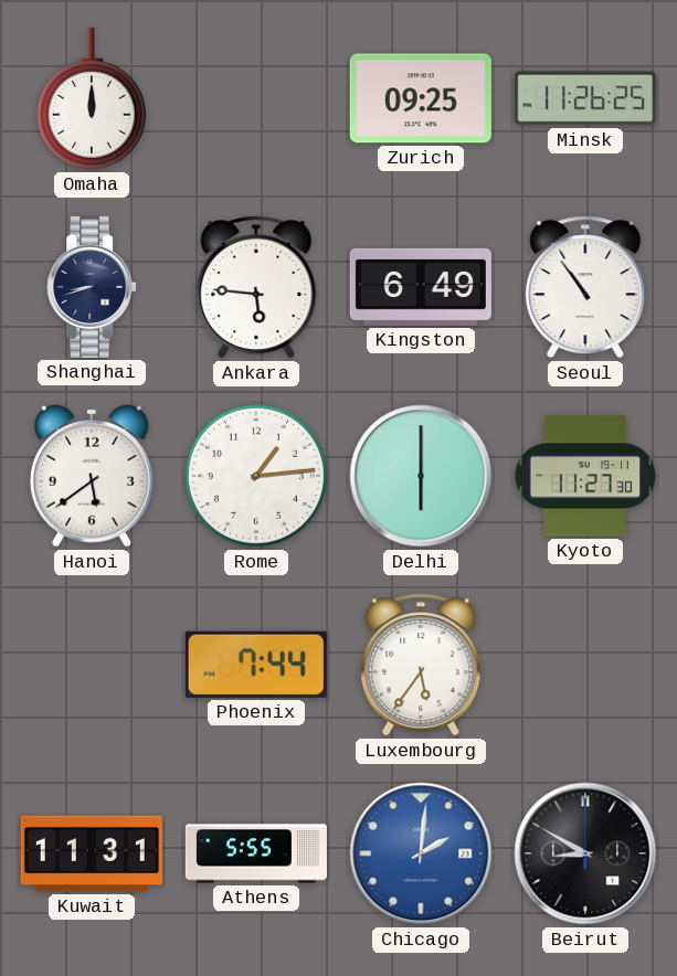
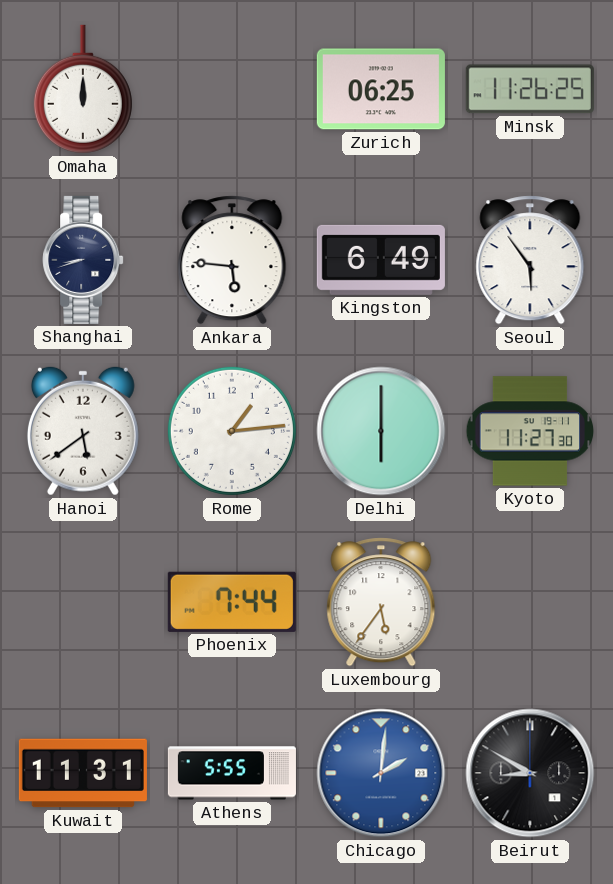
Zurich: 09:25 -> 06:25 (381, 89)
Seoul: 10:54 -> 5:54 (530, 260)
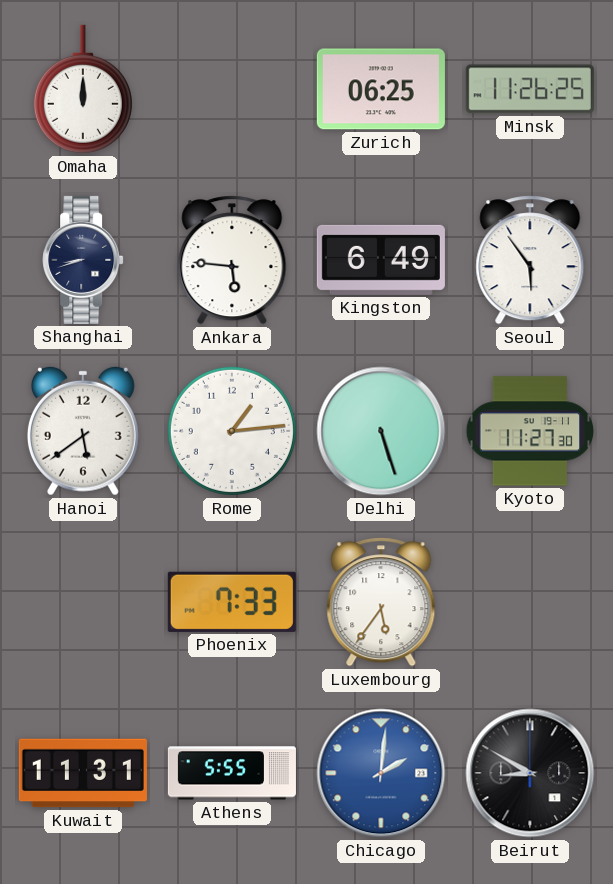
Delhi: 6:00 -> 5:27 (381, 431)
Phoenix: 7:44 -> 7:33 (232, 602)
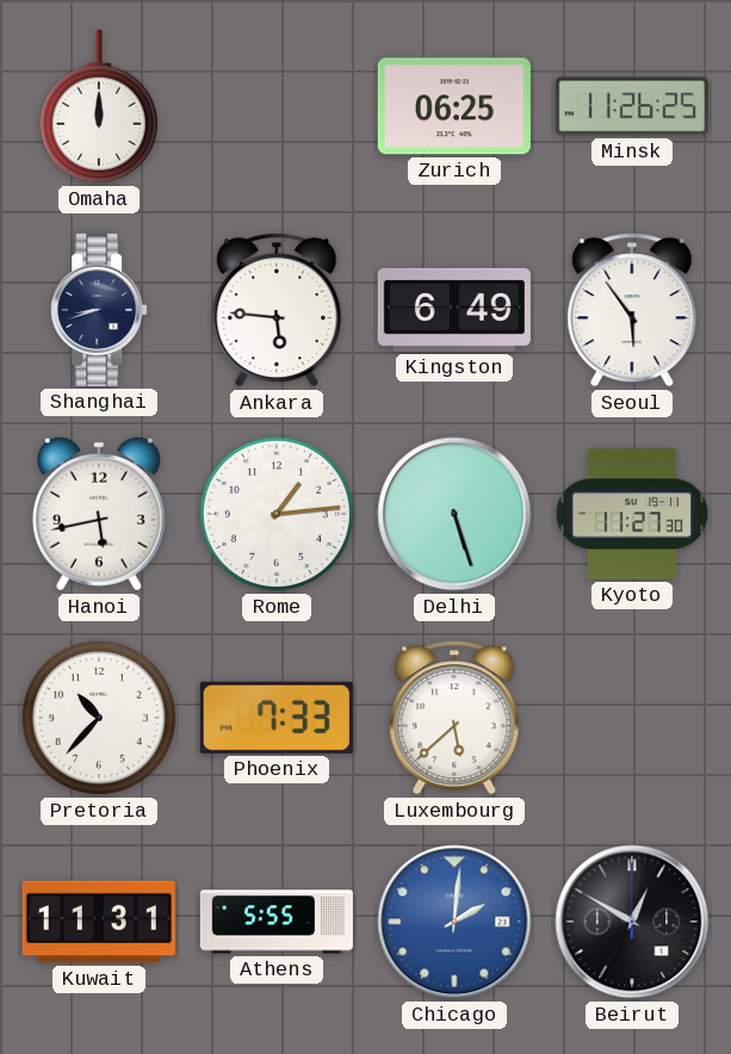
Hanoi: 5:39 -> 5:43 (99, 514)
Pretoria: none -> 10:37 (99, 718)
Luxembourg: 5:36 -> 5:38 (454, 718)
Beirut: 8:50 -> 12:50 (632, 922)
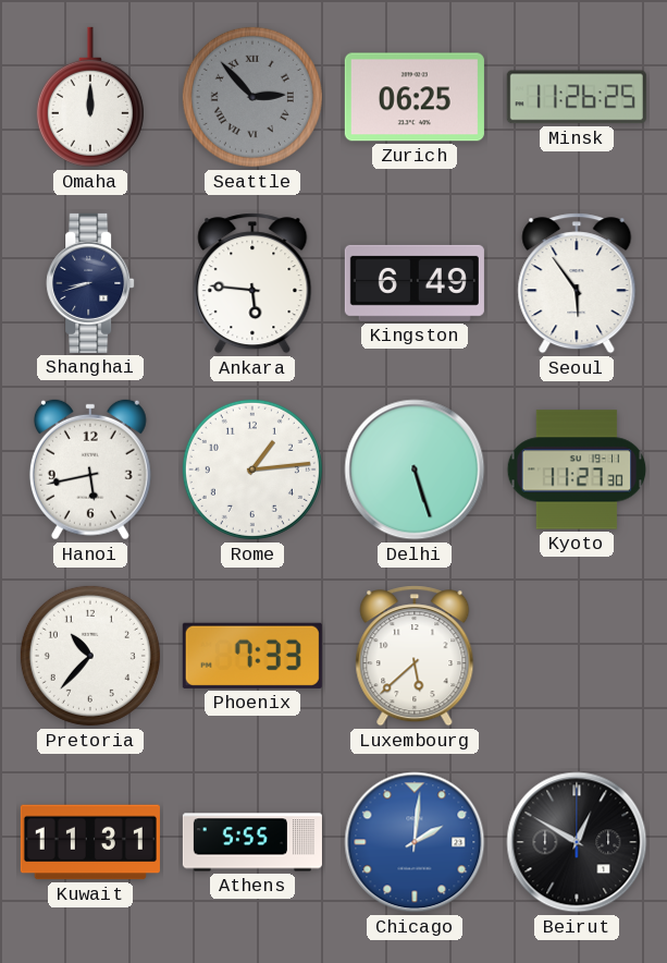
Seattle: none -> 2:53 (252, 97)
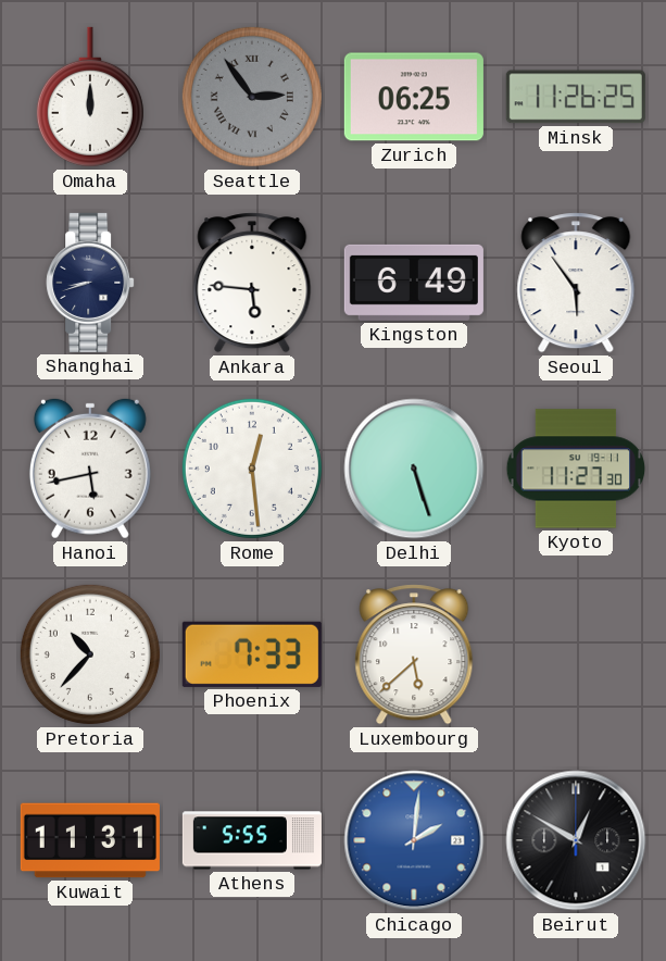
Seattle: 2:53 -> 2:54 (252, 97)
Rome: 1:14 -> 12:29 (252, 469)
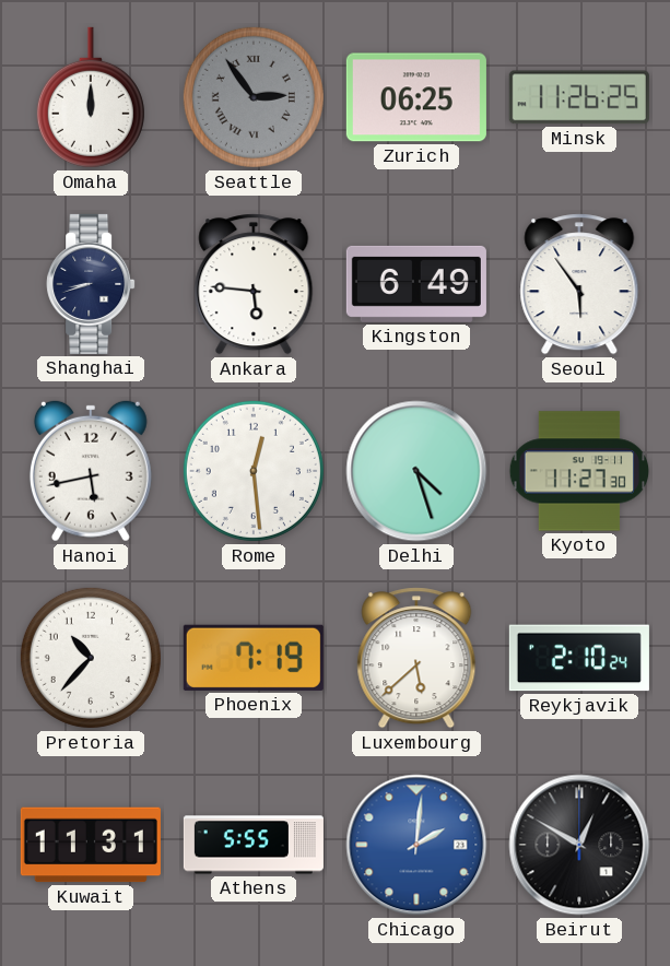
Delhi: 5:27 -> 4:27 (416, 471)
Phoenix: 7:33 -> 7:19 (254, 658)
Reykjavik: none -> 2:10 (579, 658)
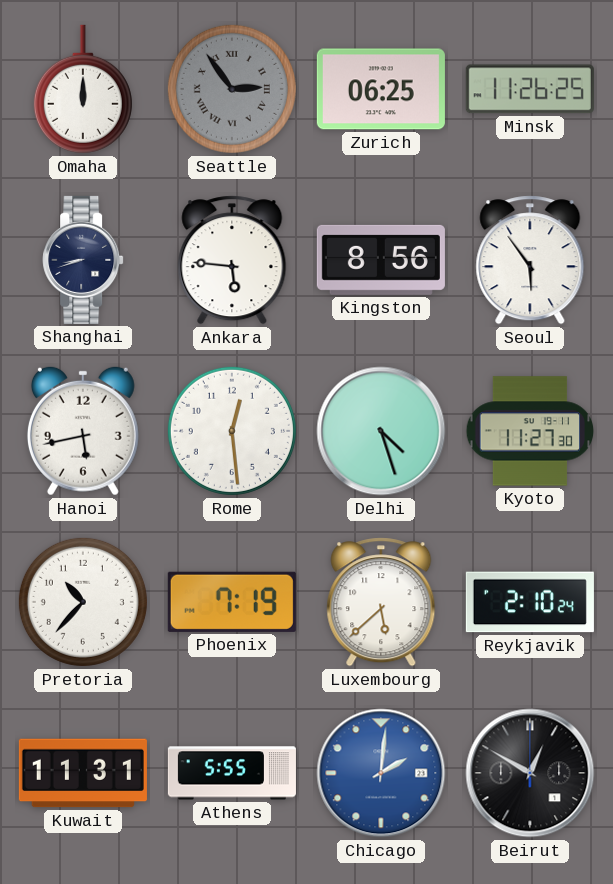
Kingston: 6:49 -> 8:56 (381, 260)
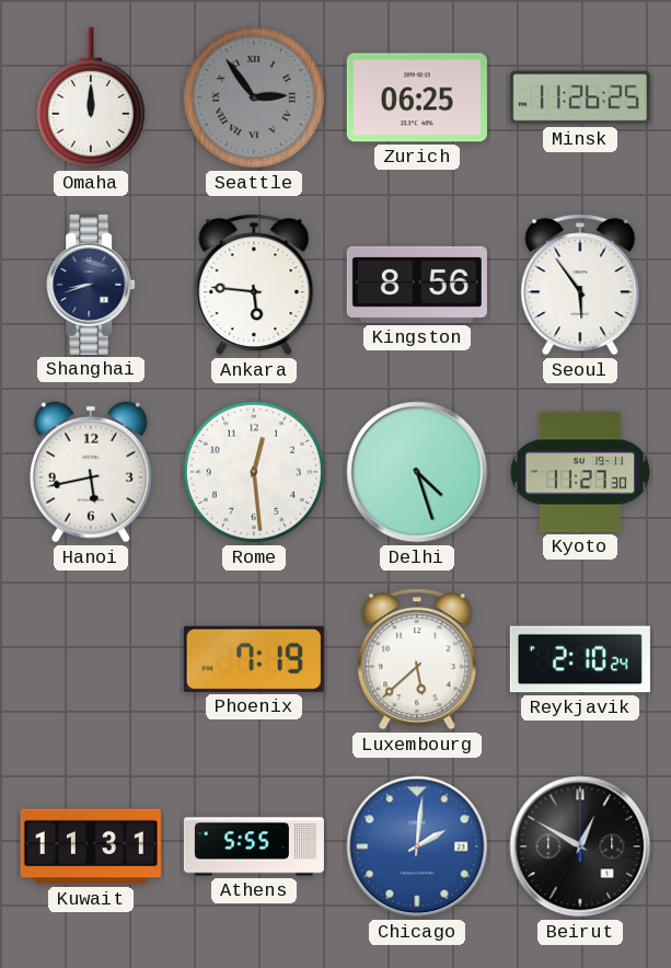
Pretoria: 10:37 -> none (83, 602)
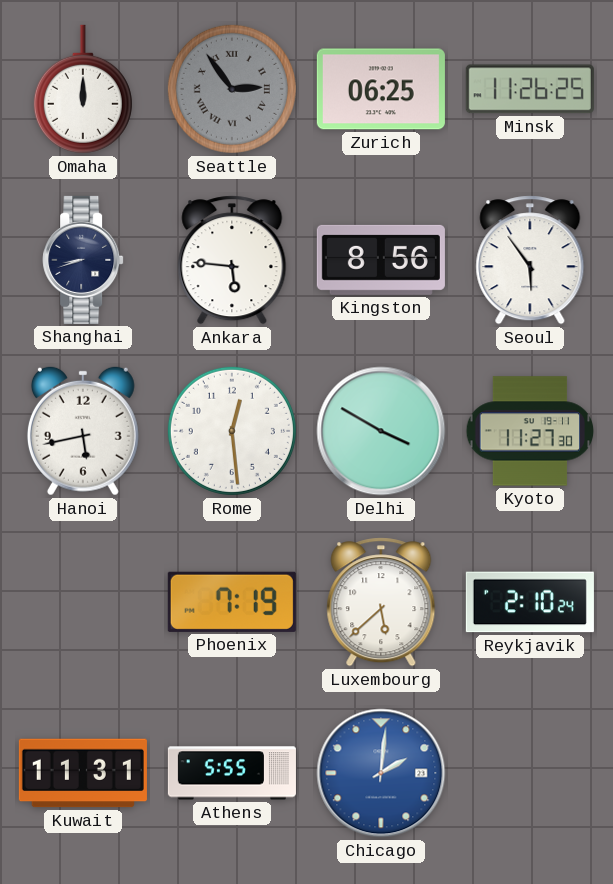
Delhi: 4:27 -> 3:50 (381, 431)
Beirut: 12:50 -> none (580, 846)
